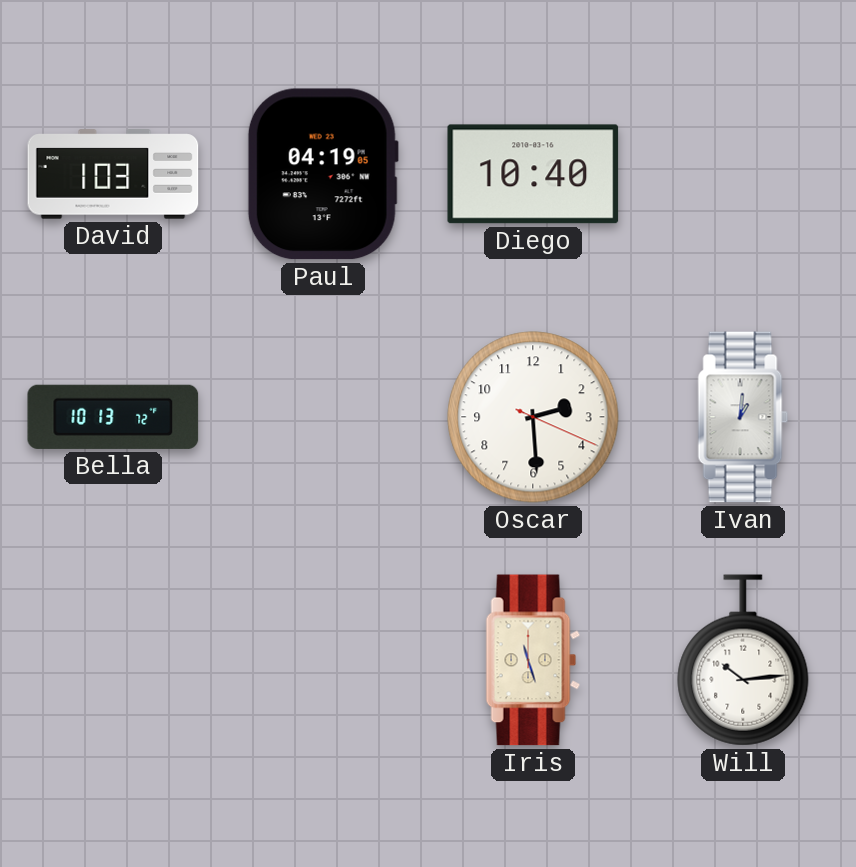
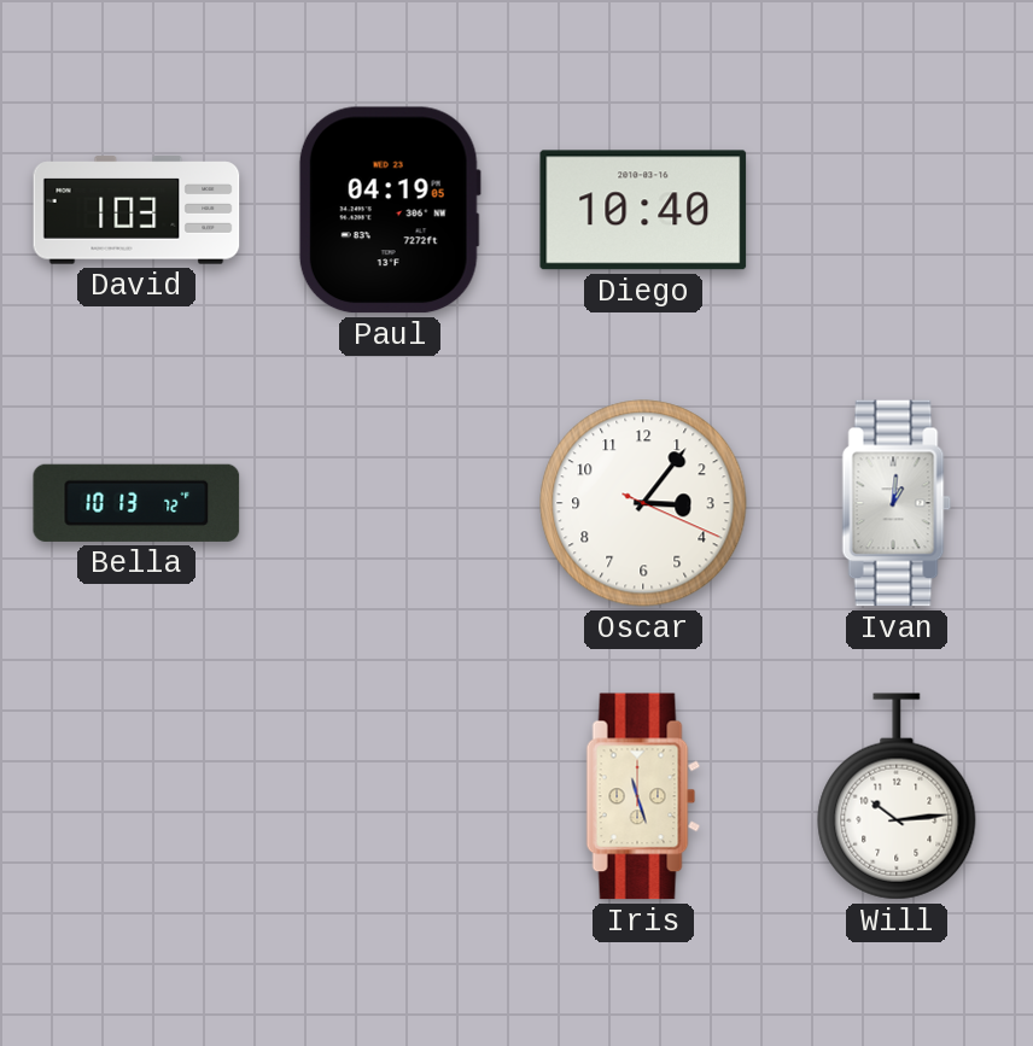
Oscar: 2:29 -> 3:06 (643, 503)
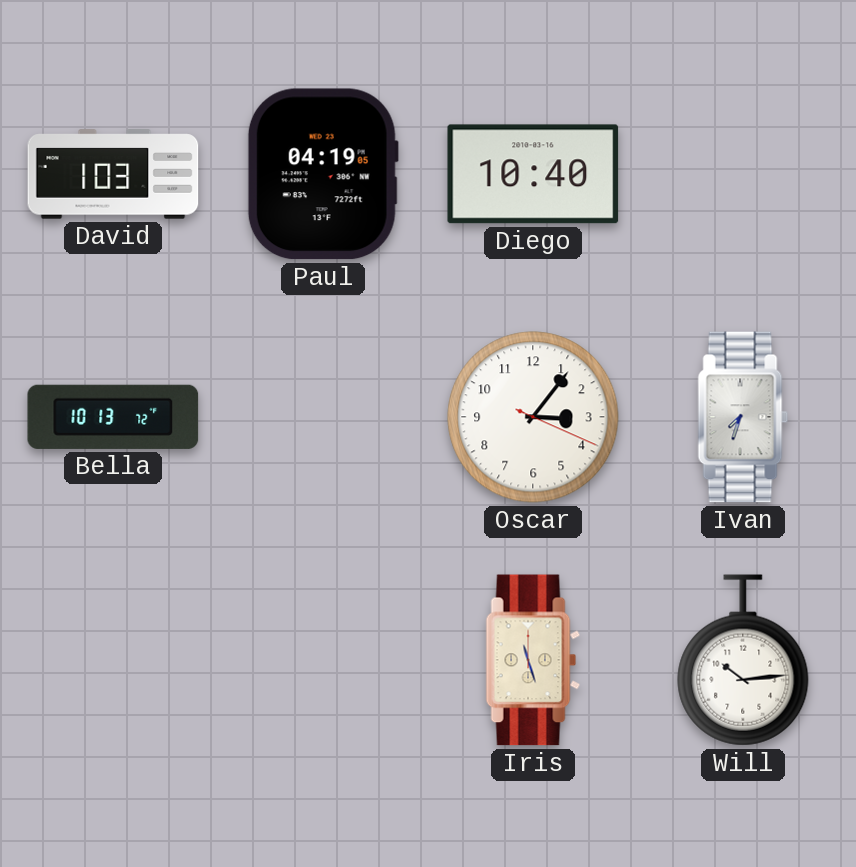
Ivan: 1:01 -> 7:33 (743, 417)
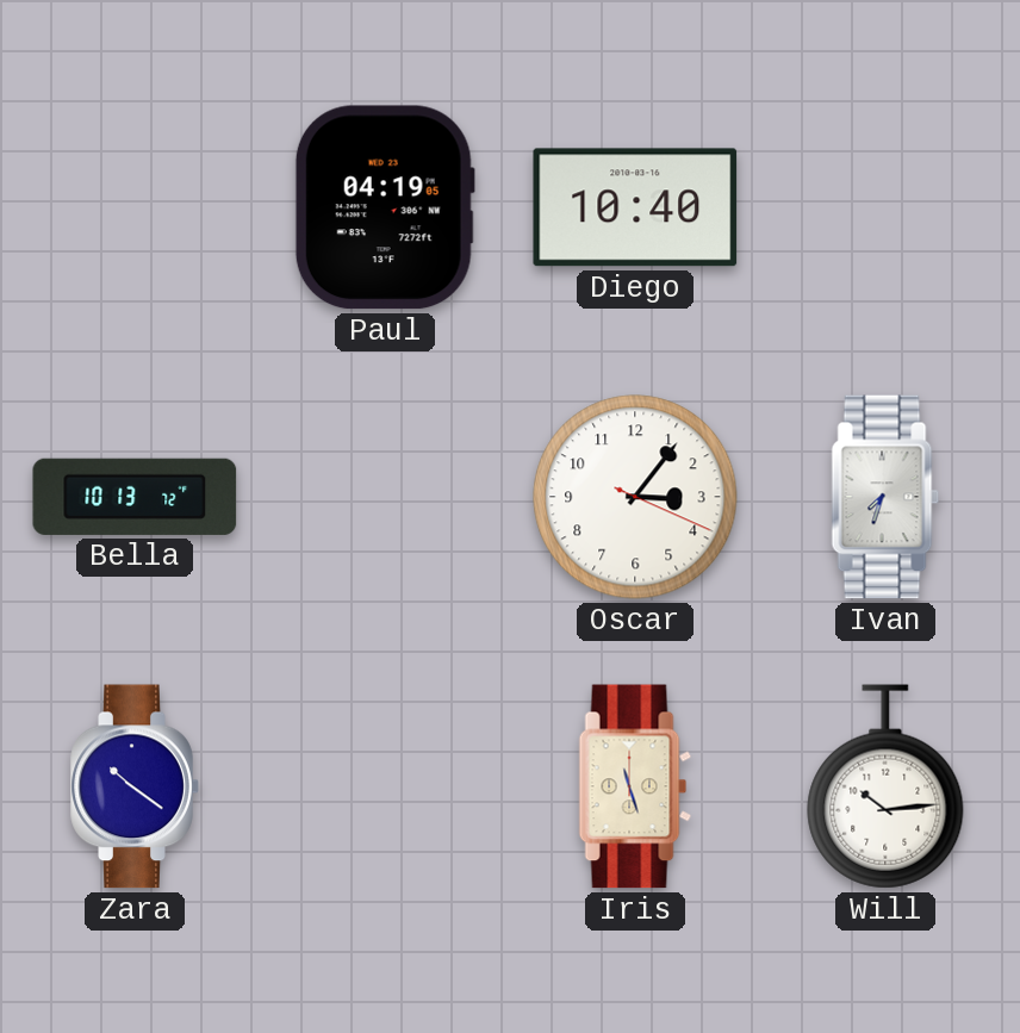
David: 1:03 -> none (113, 174)
Zara: none -> 10:21 (135, 786)
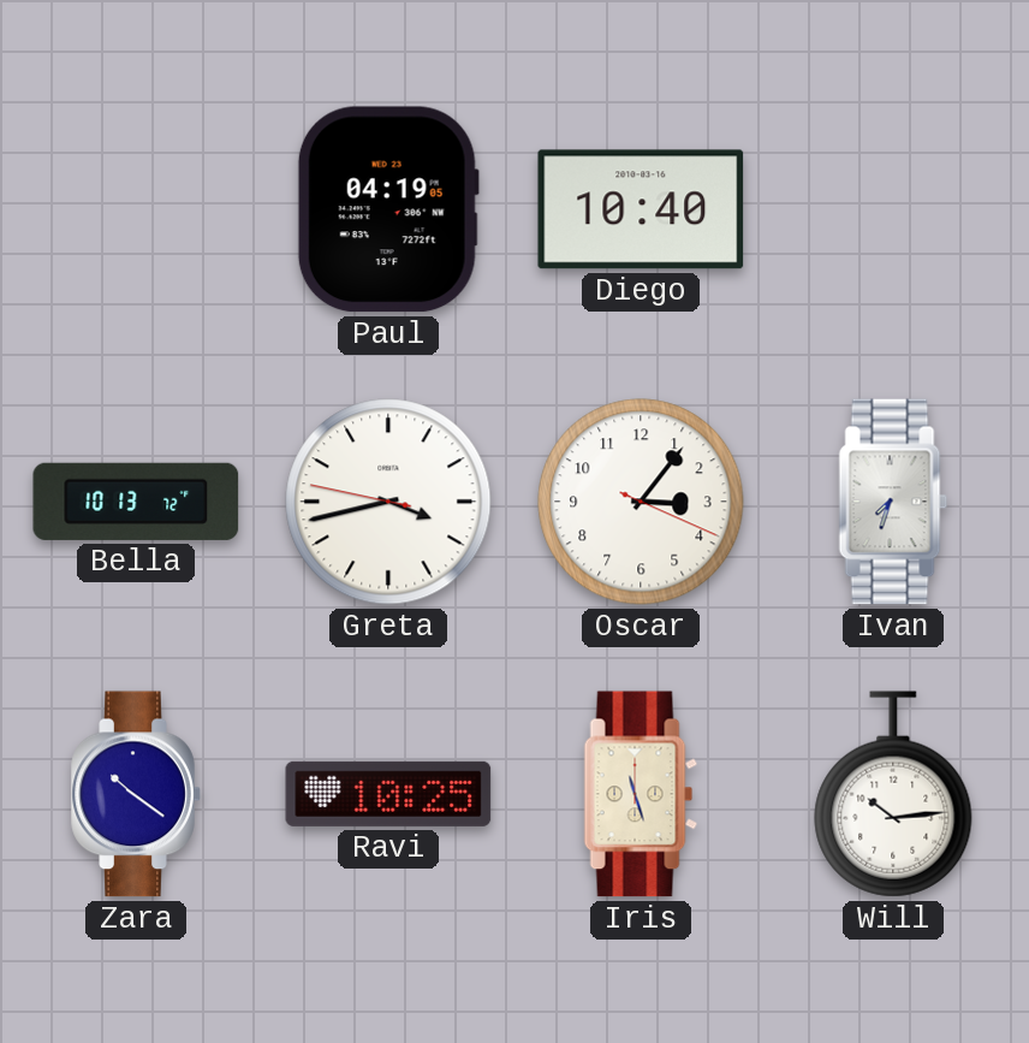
Greta: none -> 3:42 (388, 502)
Ravi: none -> 10:25 (388, 794)
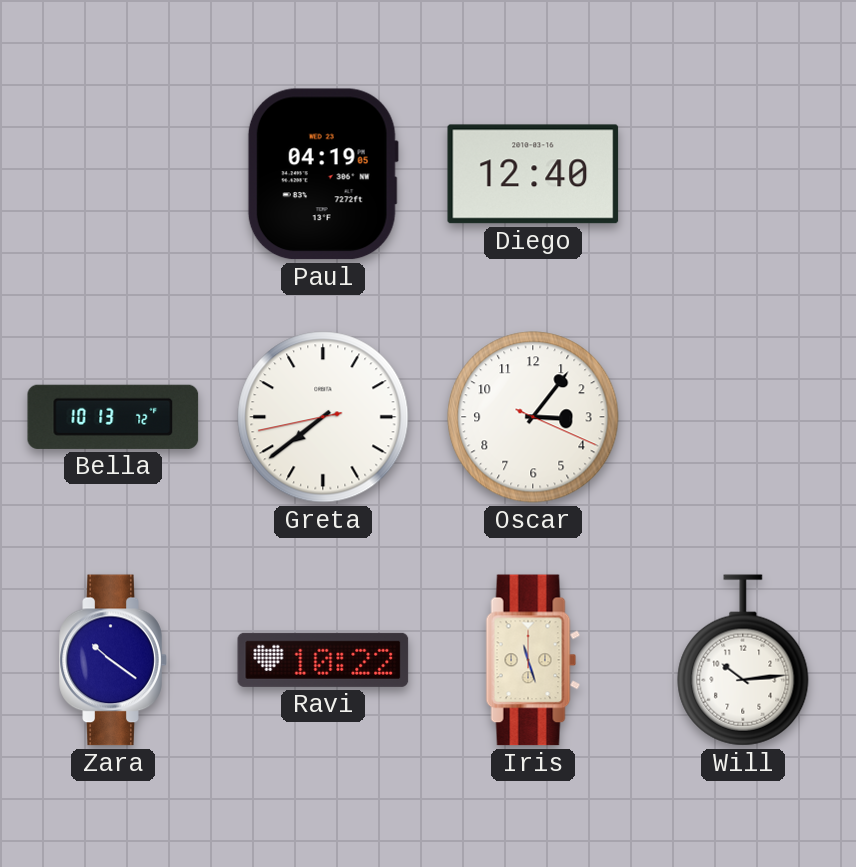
Diego: 10:40 -> 12:40 (533, 174)
Greta: 3:42 -> 7:38 (323, 417)
Ivan: 7:33 -> none (893, 502)
Ravi: 10:25 -> 10:22 (323, 660)
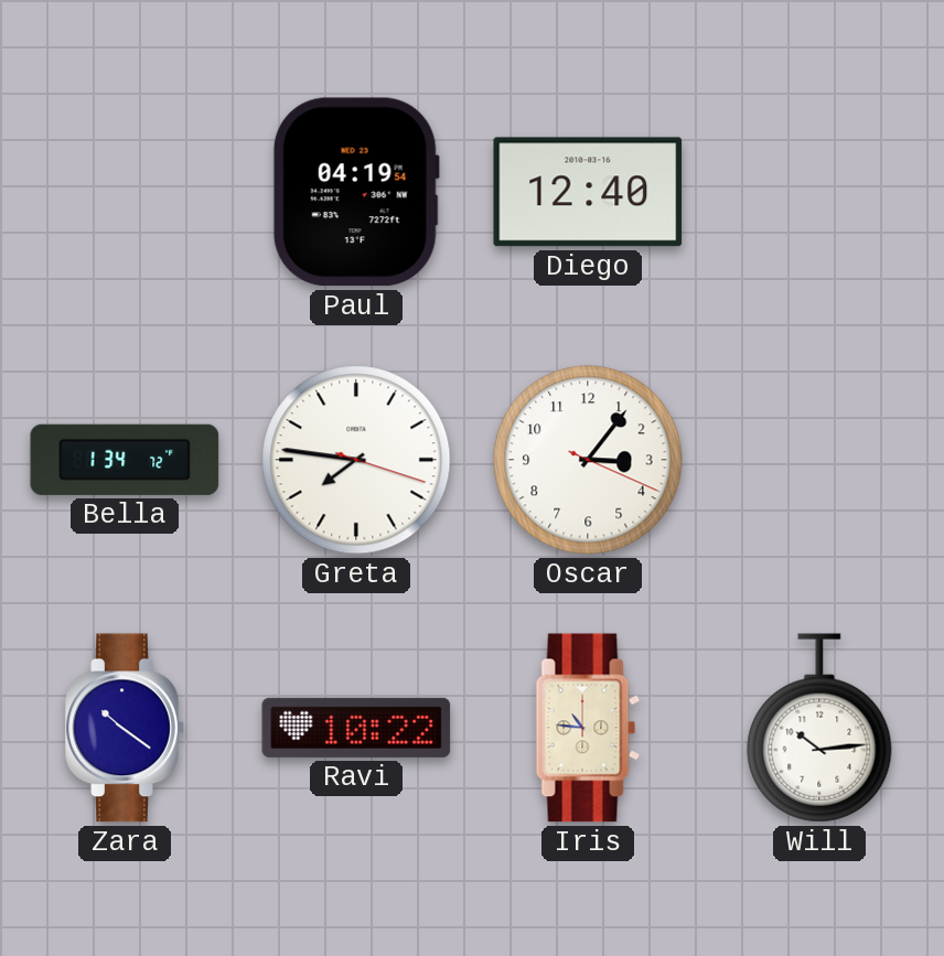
Paul: 04:19:05 -> 04:19:54 (356, 192)
Bella: 10:13 -> 1:34 (125, 460)
Greta: 7:38 -> 7:46 (356, 460)
Iris: 11:27 -> 10:46 (588, 728)
